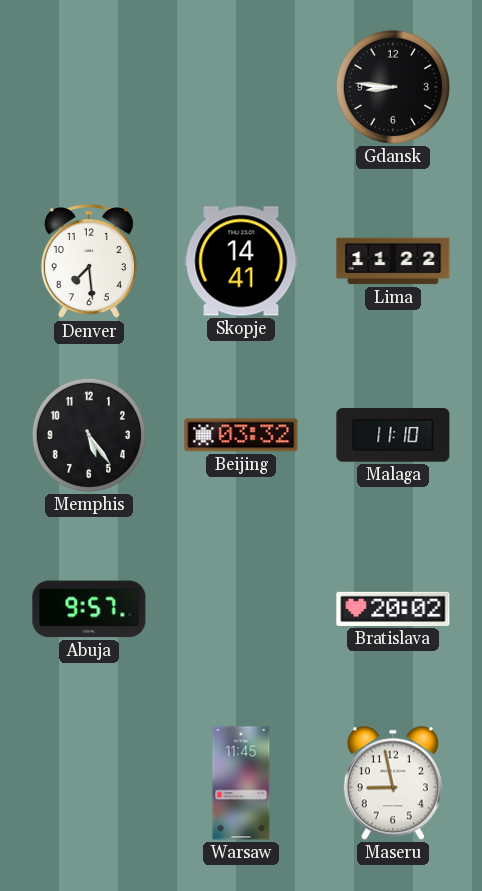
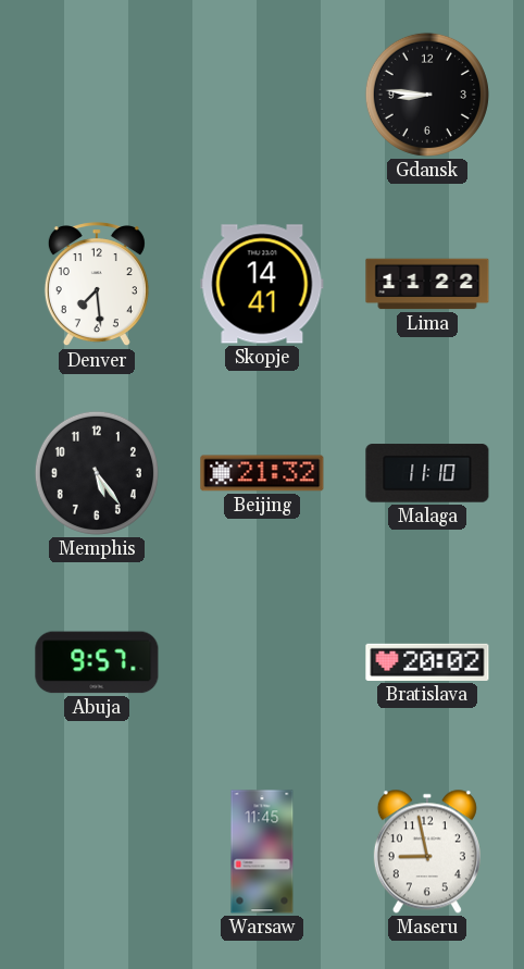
Beijing: 03:32 -> 21:32 (262, 473)
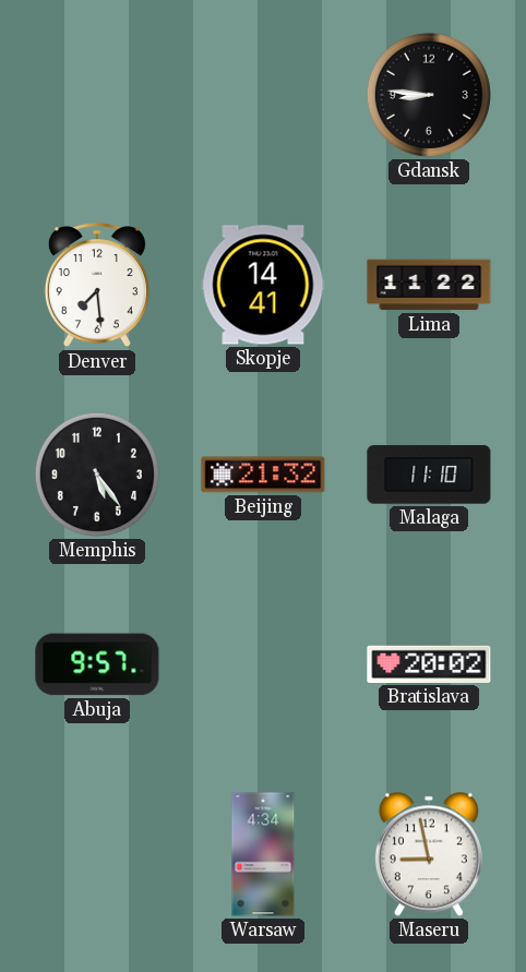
Warsaw: 11:45 -> 4:34 (263, 854)
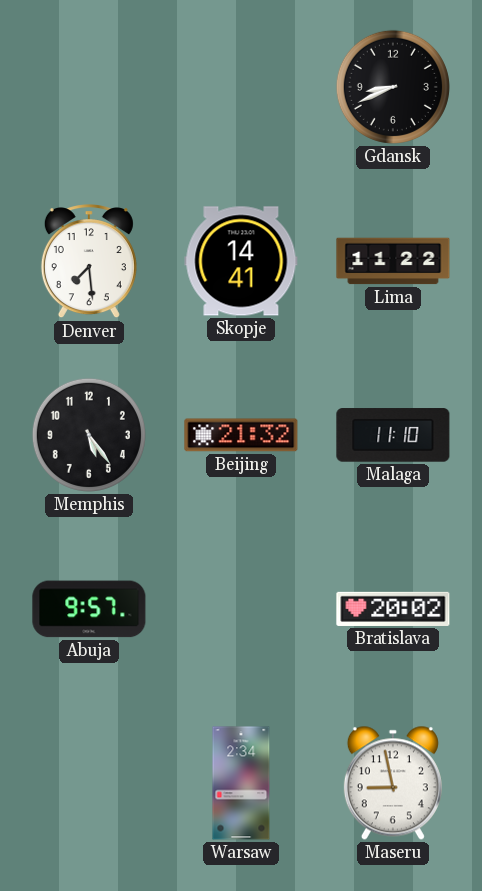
Gdansk: 8:46 -> 8:41 (393, 87)
Warsaw: 4:34 -> 2:34 (241, 783)
